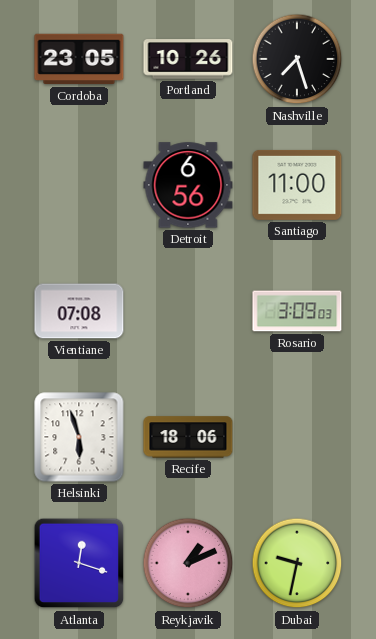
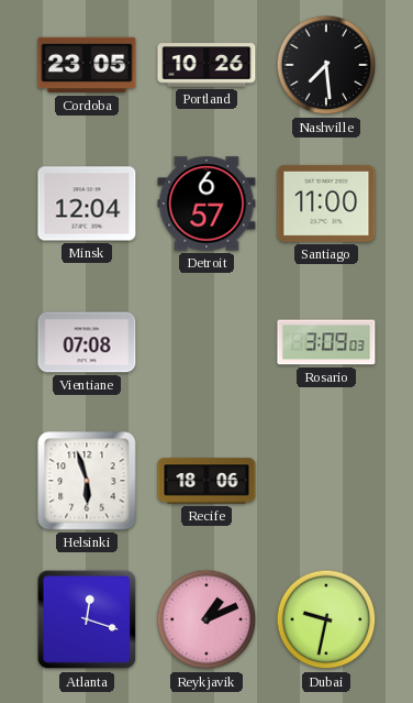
Nashville: 7:27 -> 7:29 (326, 65)
Minsk: none -> 12:04 (87, 204)
Detroit: 6:56 -> 6:57 (206, 204)
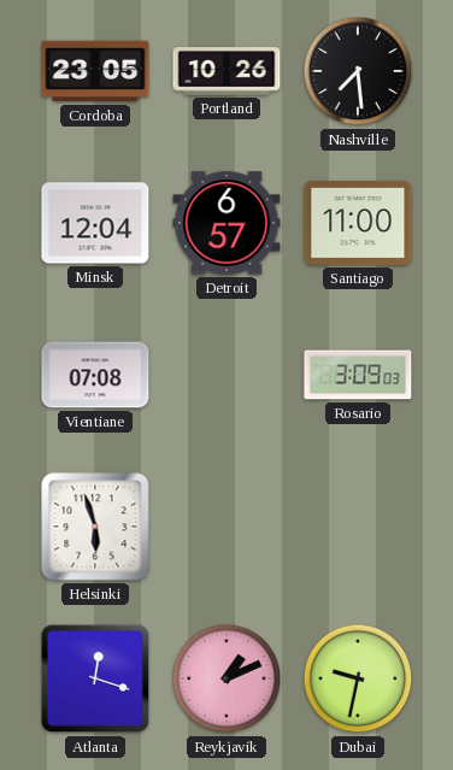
Recife: 18:06 -> none (206, 481)
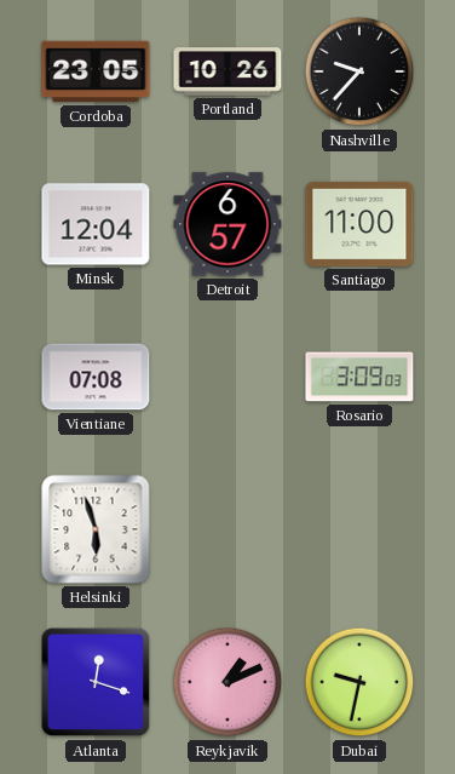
Nashville: 7:29 -> 9:37 (359, 71)
